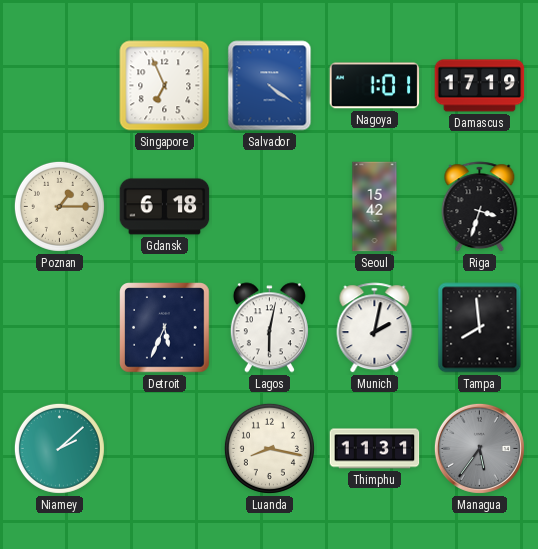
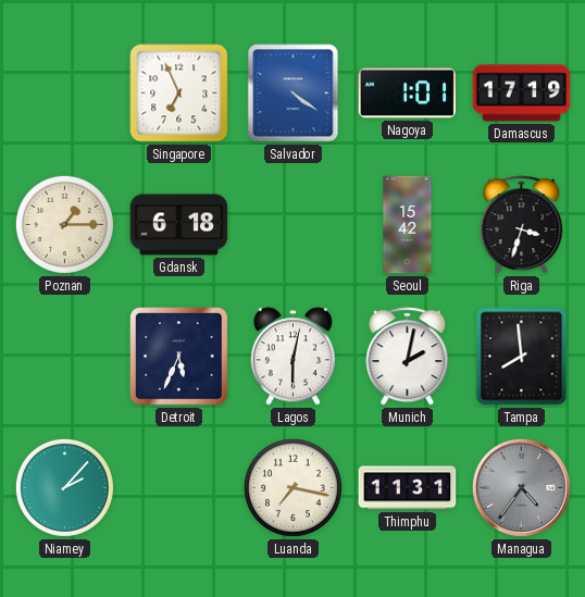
Niamey: 2:08 -> 2:07 (64, 487)
Luanda: 8:17 -> 7:17 (292, 487)
Managua: 5:36 -> 4:36 (521, 487)
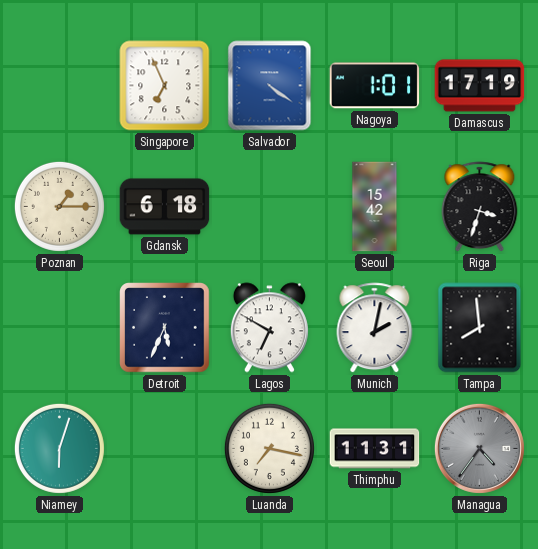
Lagos: 6:02 -> 6:50 (269, 328)
Niamey: 2:07 -> 6:03 (59, 448)
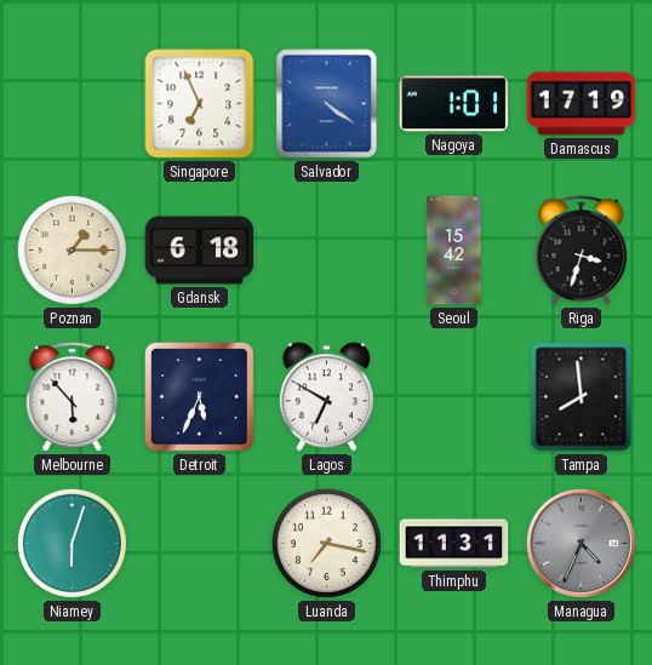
Melbourne: none -> 5:53 (73, 397)
Munich: 2:02 -> none (375, 328)
Managua: 4:36 -> 4:34 (580, 543)
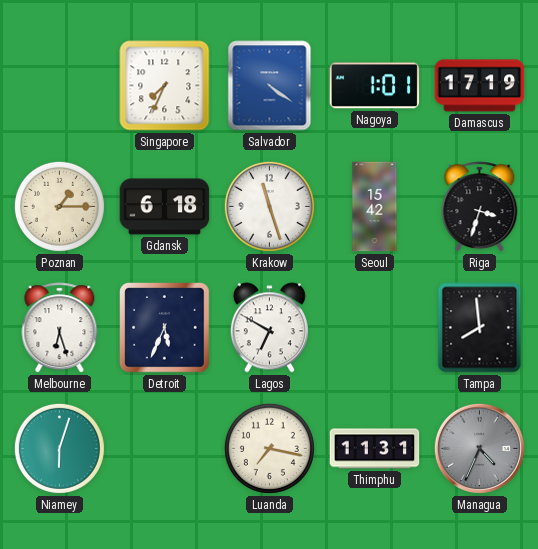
Singapore: 6:56 -> 7:34 (165, 86)
Krakow: none -> 11:27 (269, 206)
Melbourne: 5:53 -> 6:27 (60, 328)
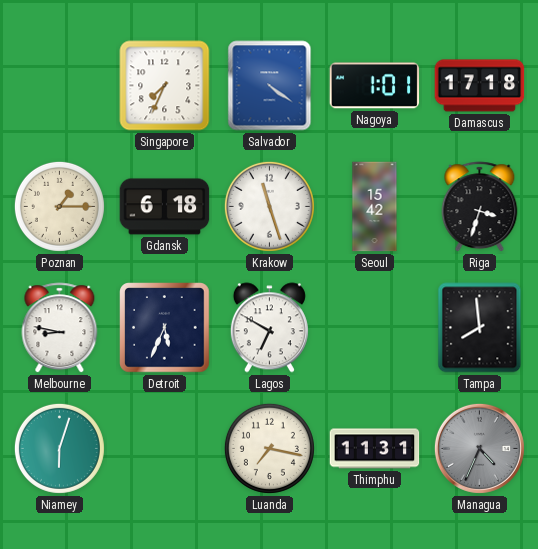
Damascus: 17:19 -> 17:18 (480, 86)
Melbourne: 6:27 -> 8:47 (60, 328)
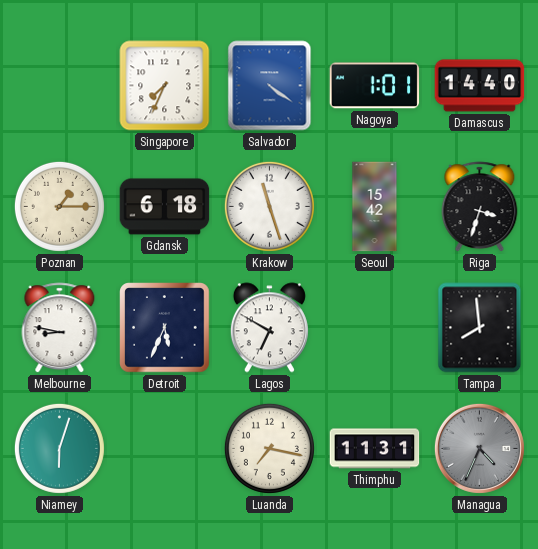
Damascus: 17:18 -> 14:40 (480, 86)
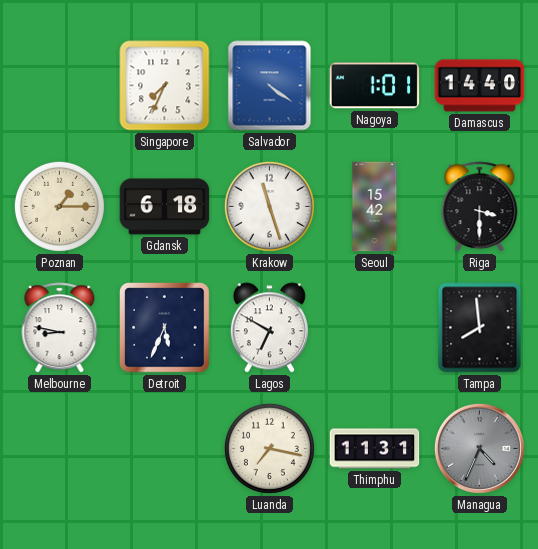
Riga: 3:33 -> 3:30 (480, 207)
Niamey: 6:03 -> none (59, 448)
